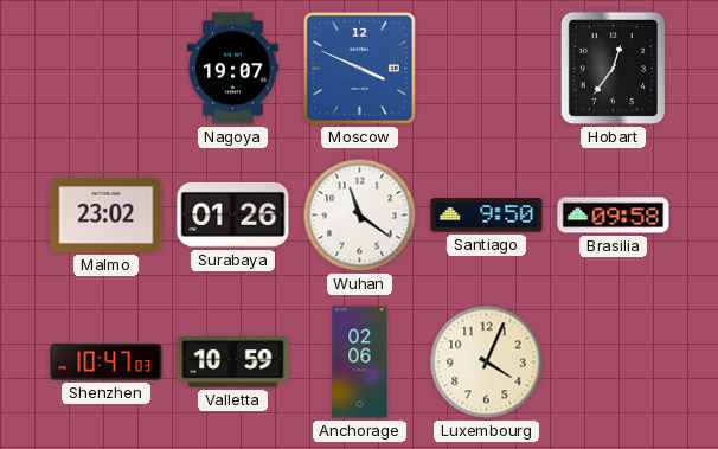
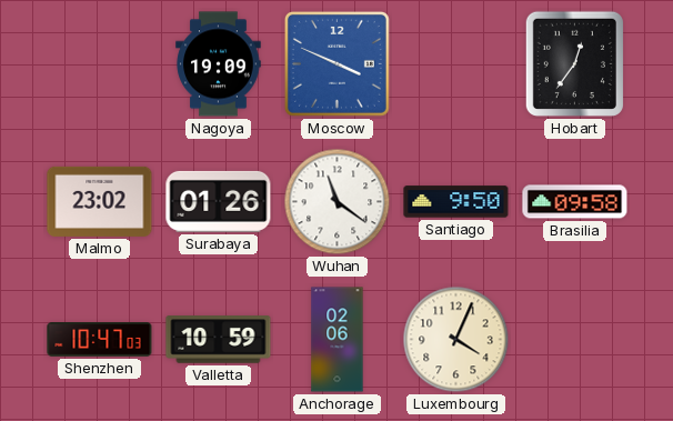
Nagoya: 19:07 -> 19:09 (219, 64)
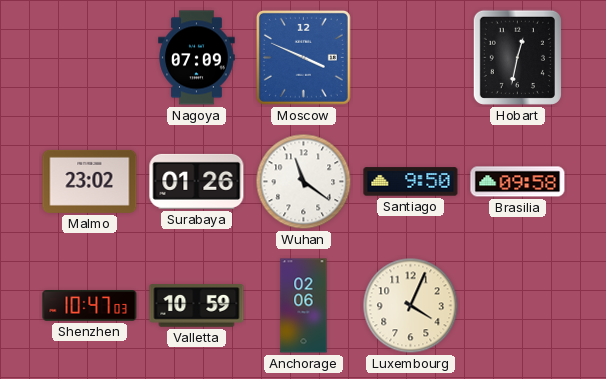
Nagoya: 19:09 -> 07:09 (197, 58)
Hobart: 12:36 -> 12:32 (517, 57)
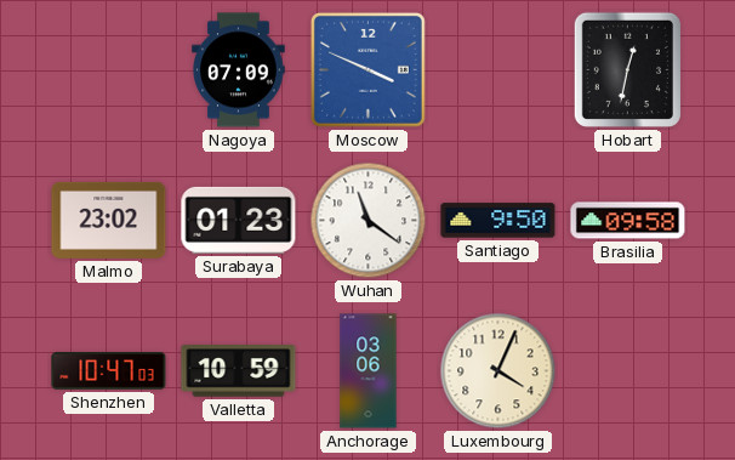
Surabaya: 01:26 -> 01:23 (239, 220)
Anchorage: 02:06 -> 03:06 (369, 371)
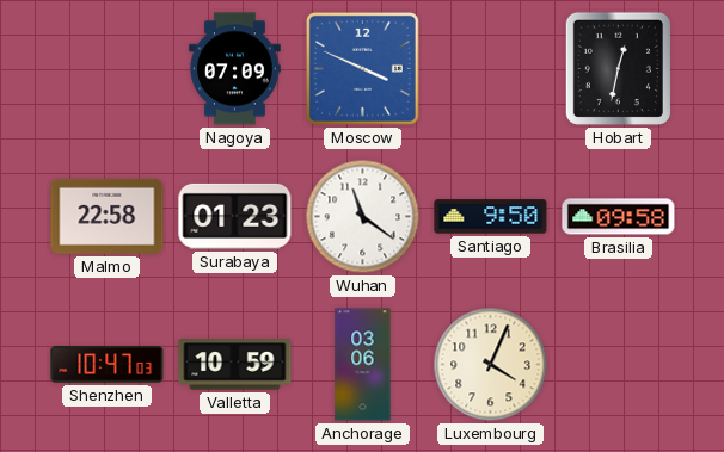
Malmo: 23:02 -> 22:58 (108, 216)
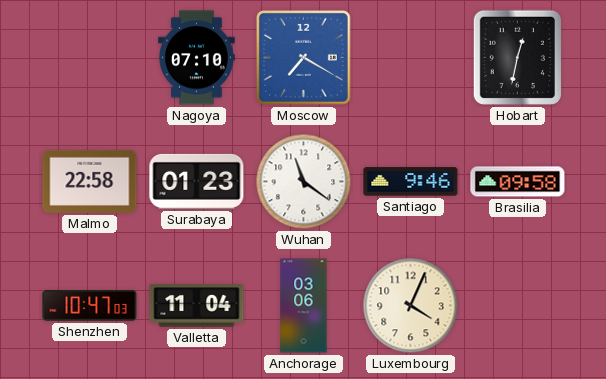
Nagoya: 07:09 -> 07:10 (197, 58)
Moscow: 3:49 -> 7:20 (303, 57)
Santiago: 9:50 -> 9:46 (411, 182)
Valletta: 10:59 -> 11:04 (197, 306)
